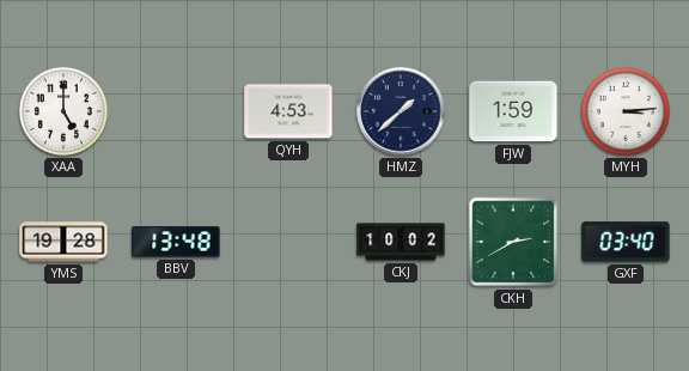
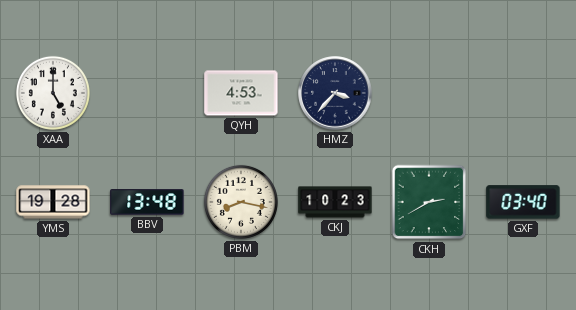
HMZ: 1:38 -> 3:37 (335, 93)
FJW: 1:59 -> none (513, 111)
MYH: 3:14 -> none (626, 111)
PBM: none -> 8:17 (241, 202)
CKJ: 10:02 -> 10:23 (335, 202)
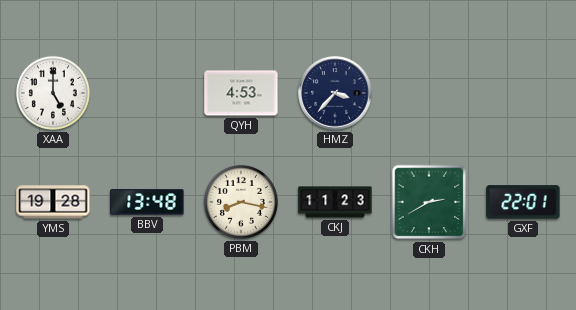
CKJ: 10:23 -> 11:23 (335, 202)
GXF: 03:40 -> 22:01 (523, 202)
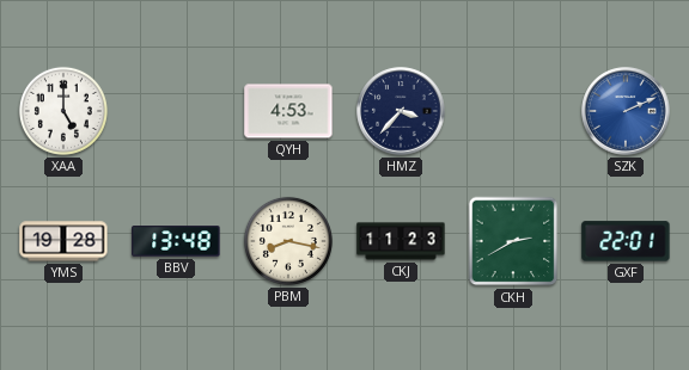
SZK: none -> 2:11 (626, 111)
